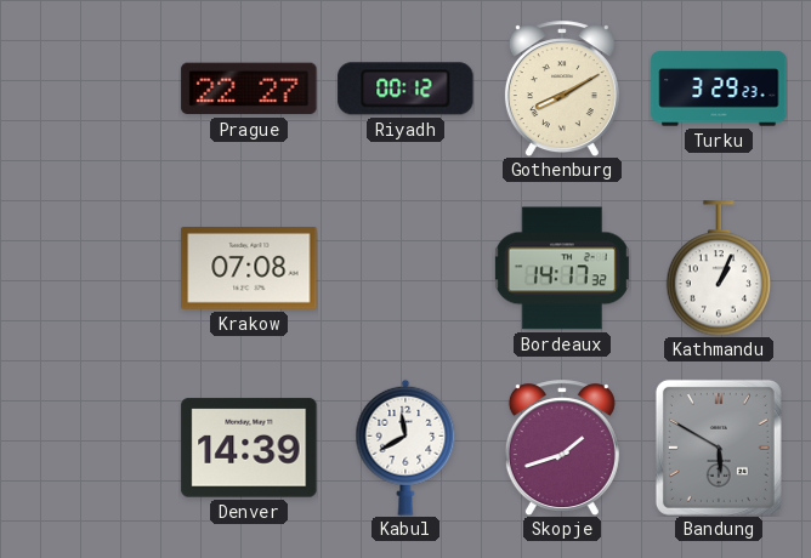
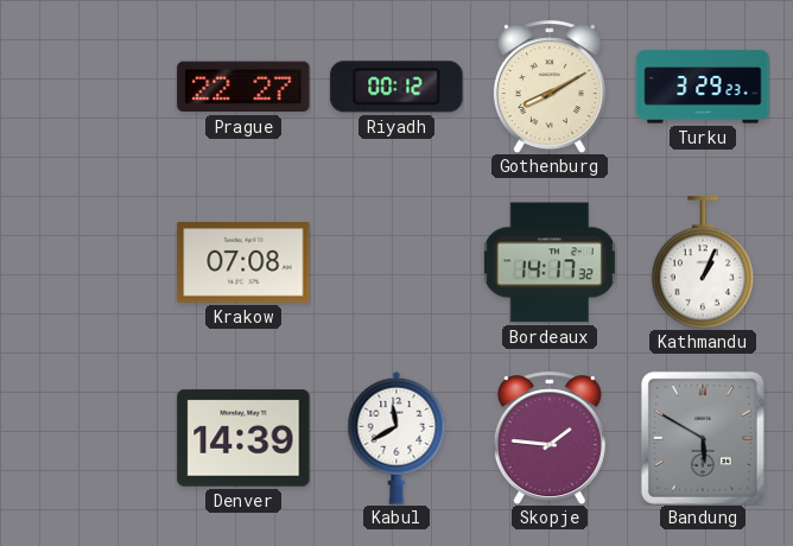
Skopje: 1:42 -> 1:46 (550, 438)
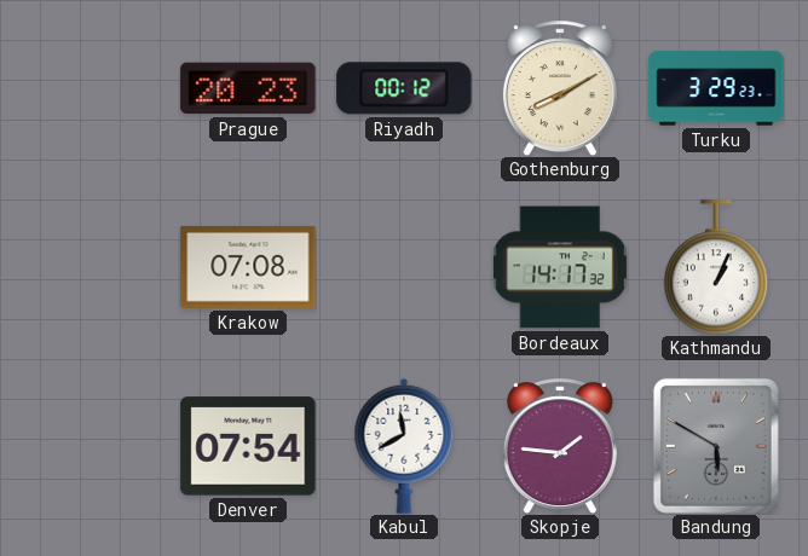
Prague: 22:27 -> 20:23 (248, 88)
Denver: 14:39 -> 07:54 (248, 446)
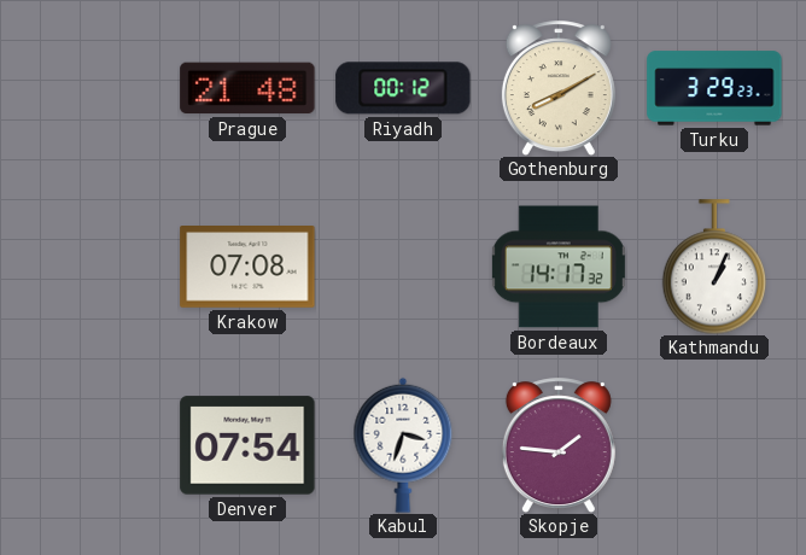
Prague: 20:23 -> 21:48 (247, 88)
Kabul: 11:40 -> 3:33 (403, 445)
Bandung: 5:50 -> none (716, 446)
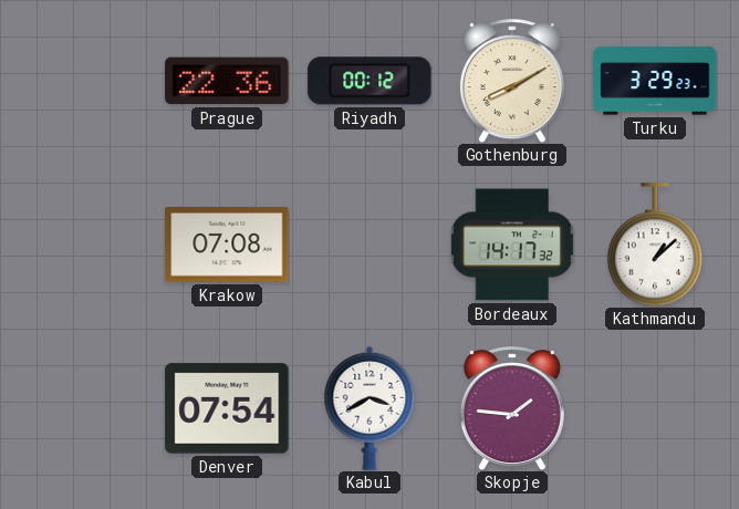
Prague: 21:48 -> 22:36 (227, 81)
Kathmandu: 1:04 -> 1:08 (655, 245)
Kabul: 3:33 -> 3:40 (369, 408)
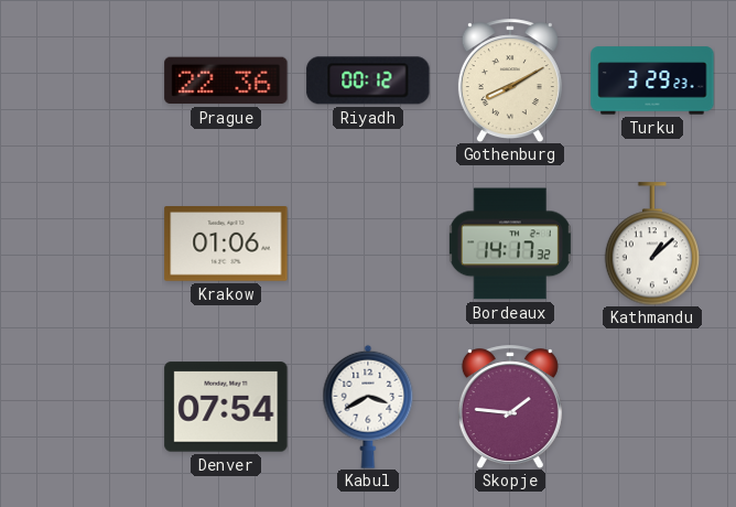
Krakow: 07:08 -> 01:06 (226, 245)
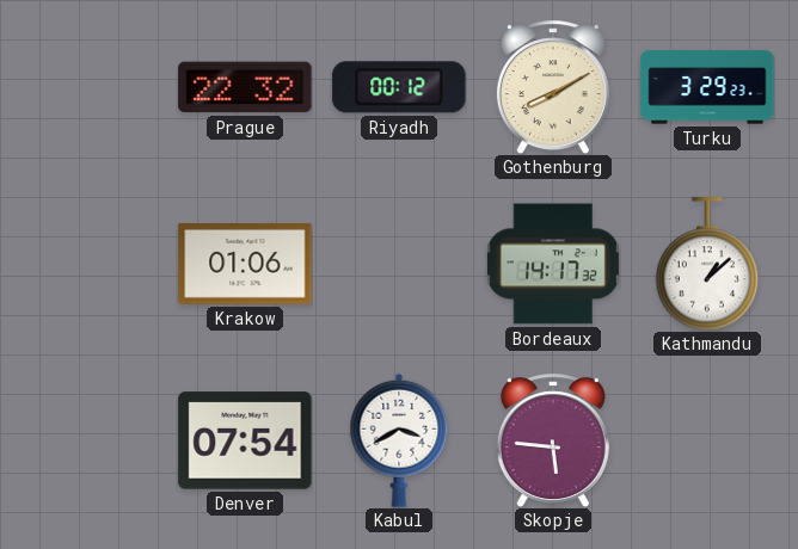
Prague: 22:36 -> 22:32 (245, 87)
Skopje: 1:46 -> 5:46 (553, 440)
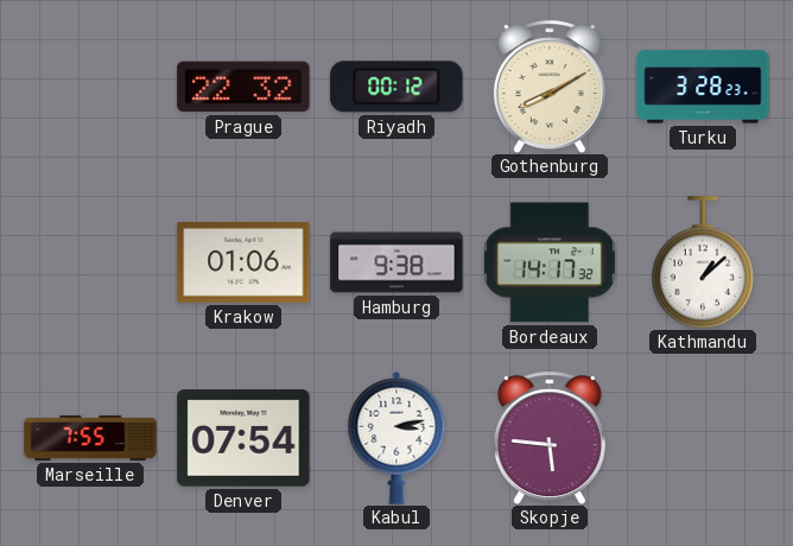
Turku: 3:29 -> 3:28 (703, 87)
Hamburg: none -> 9:38 (396, 262)
Marseille: none -> 7:55 (90, 438)
Kabul: 3:40 -> 3:13 (396, 438)
